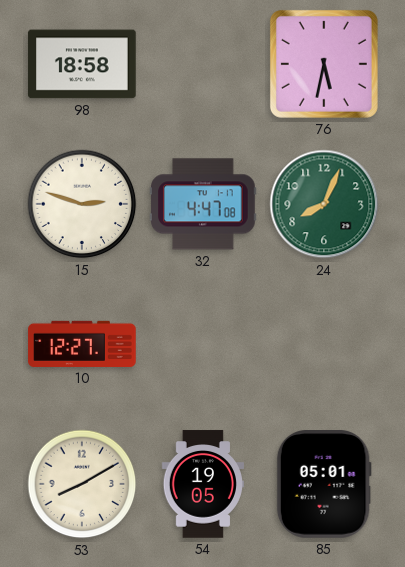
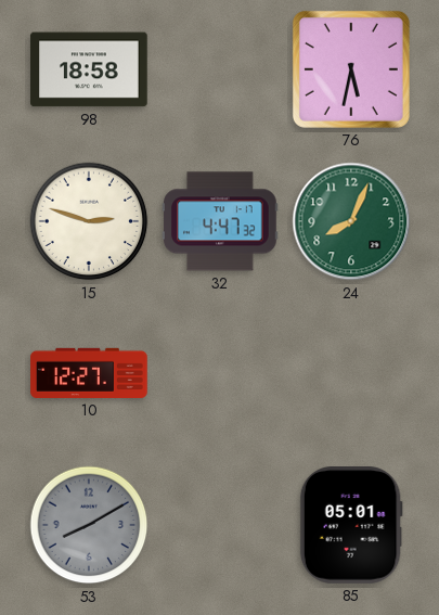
32: 4:47:08 -> 4:47:32 (220, 221)
53 dial: cream -> grey (89, 525)
54: 19:05 -> none (202, 484)
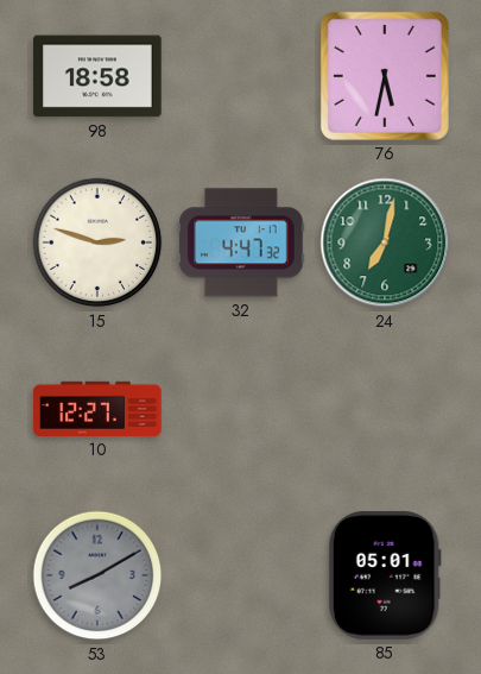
24: 8:04 -> 7:02 (385, 242)
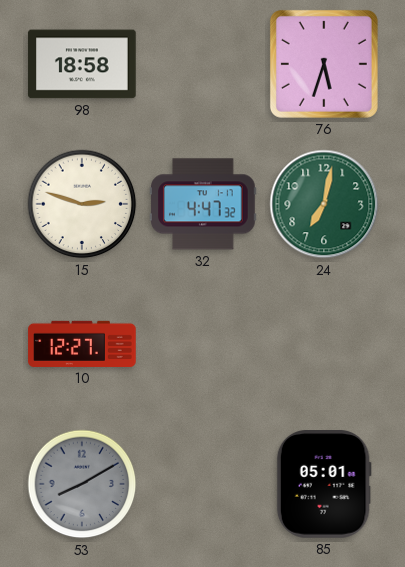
76: 5:32 -> 5:33 (324, 64)
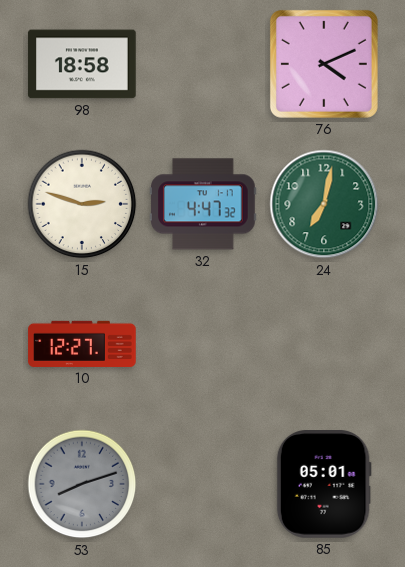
76: 5:33 -> 4:11 (324, 64)
53: 8:10 -> 8:12 (82, 484)
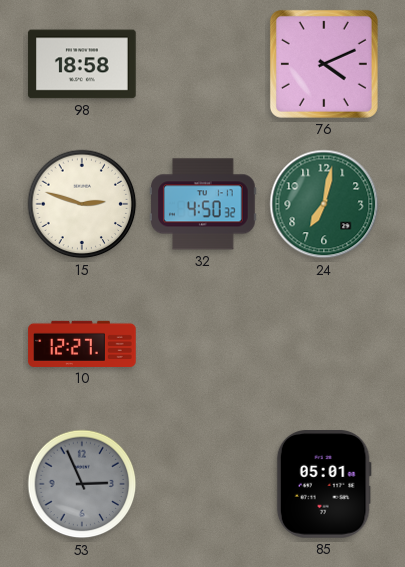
32: 4:47 -> 4:50 (203, 204)
53: 8:12 -> 2:56 (82, 484)
